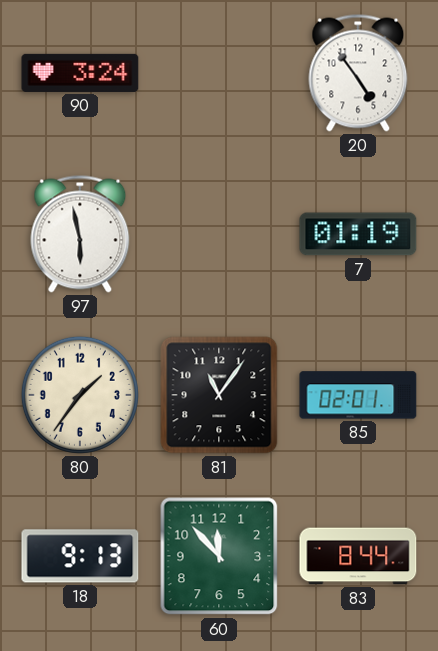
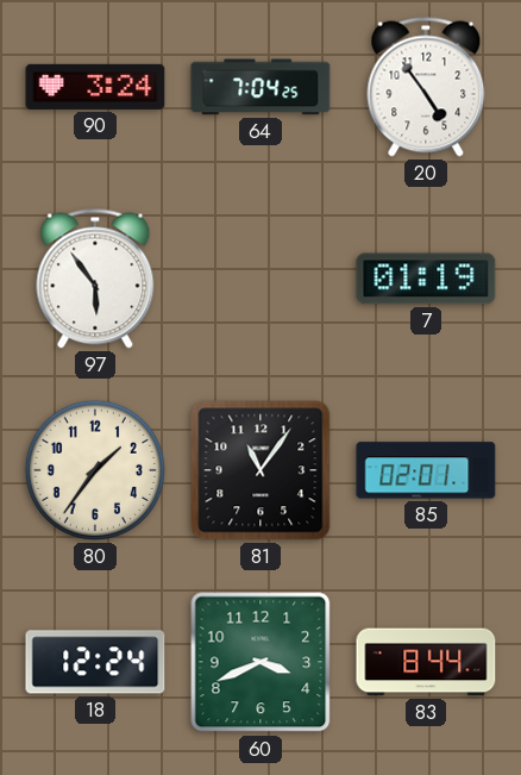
64: none -> 7:04 (260, 87)
97: 5:58 -> 5:54 (95, 279)
18: 9:13 -> 12:24 (95, 662)
60: 11:53 -> 3:41 (260, 662)
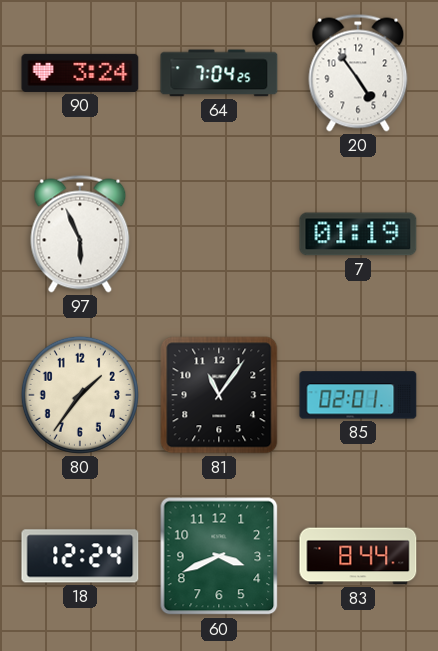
97: 5:54 -> 5:56 (80, 234)
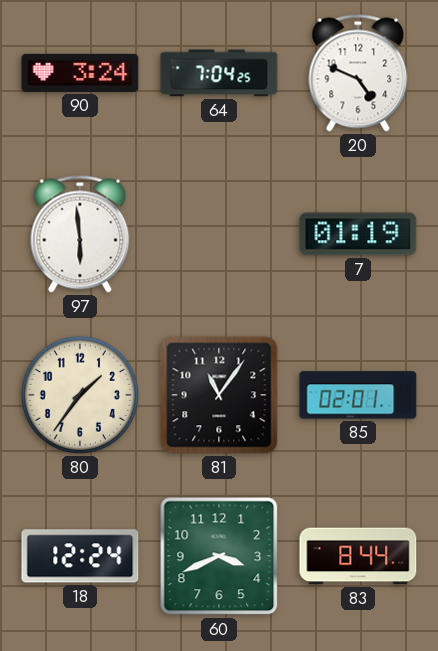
20: 4:54 -> 4:49 (358, 73)
97: 5:56 -> 5:59 (80, 234)
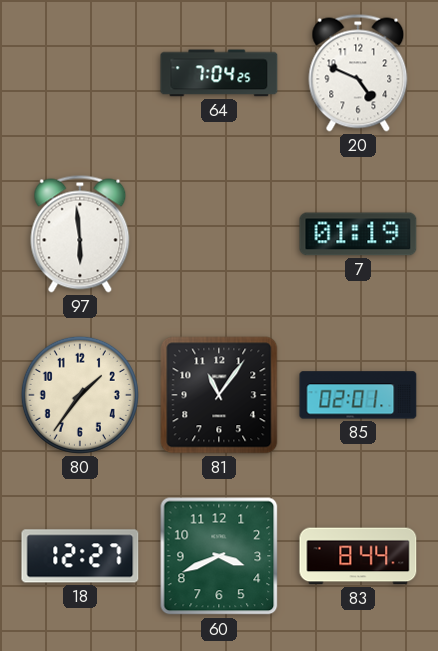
90: 3:24 -> none (80, 73)
18: 12:24 -> 12:27 (80, 556)
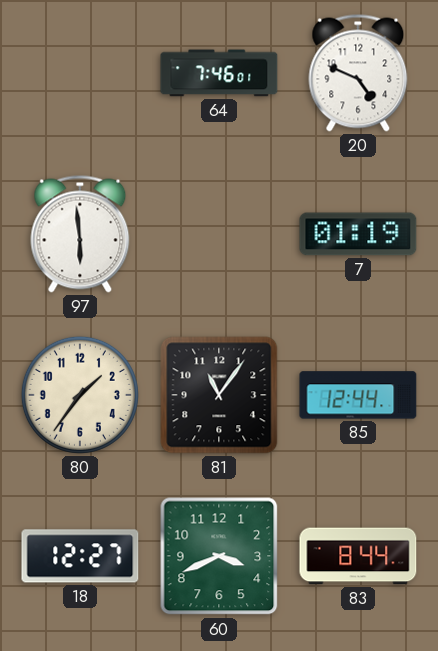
64: 7:04 -> 7:46 (219, 73)
85: 02:01 -> 12:44 (358, 395)
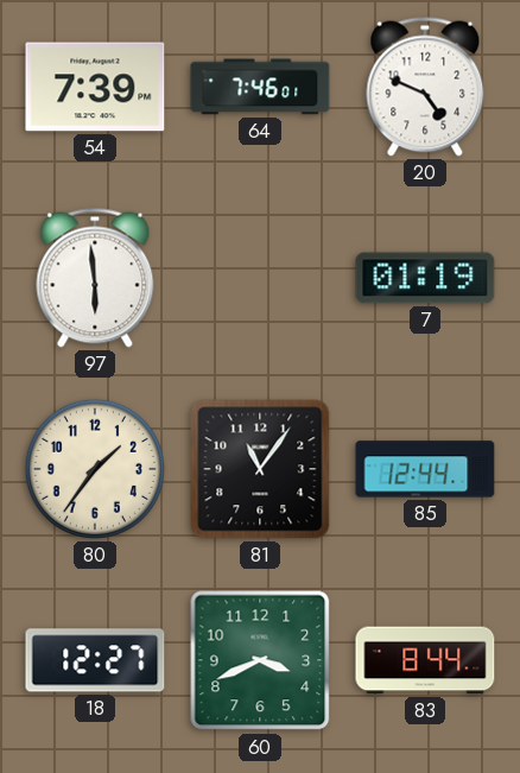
54: none -> 7:39 (95, 87)
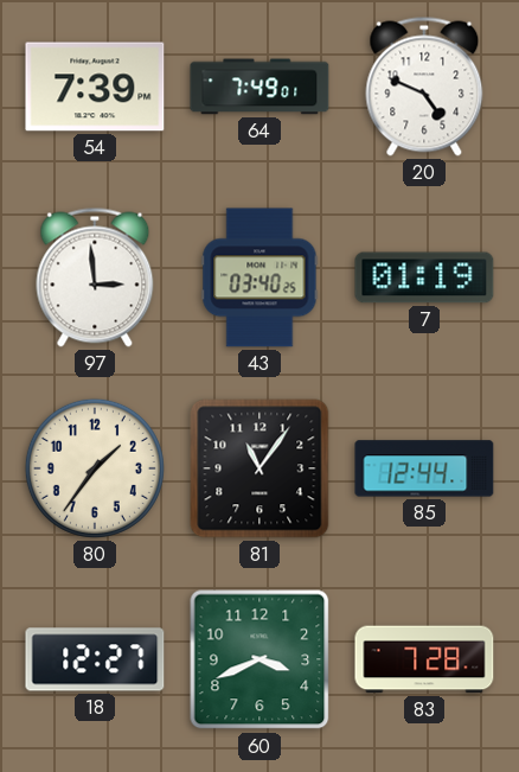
64: 7:46 -> 7:49 (259, 87)
97: 5:59 -> 2:59 (95, 277)
43: none -> 03:40 (259, 277)
83: 8:44 -> 7:28 (424, 659)
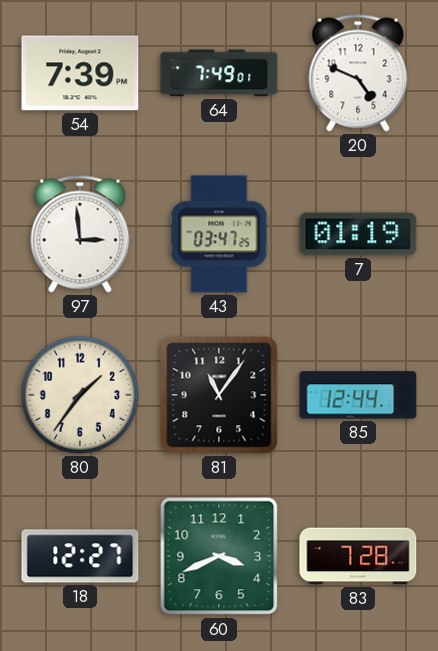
43: 03:40 -> 03:47 (219, 234)
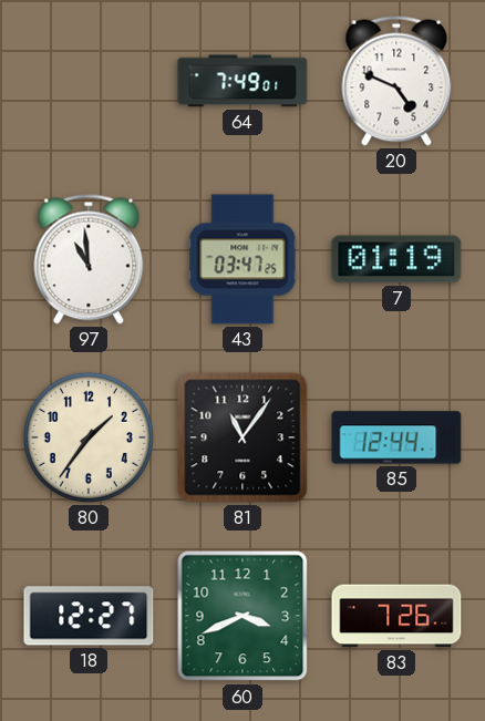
54: 7:39 -> none (80, 73)
97: 2:59 -> 10:59 (89, 259)
83: 7:28 -> 7:26 (396, 616)
